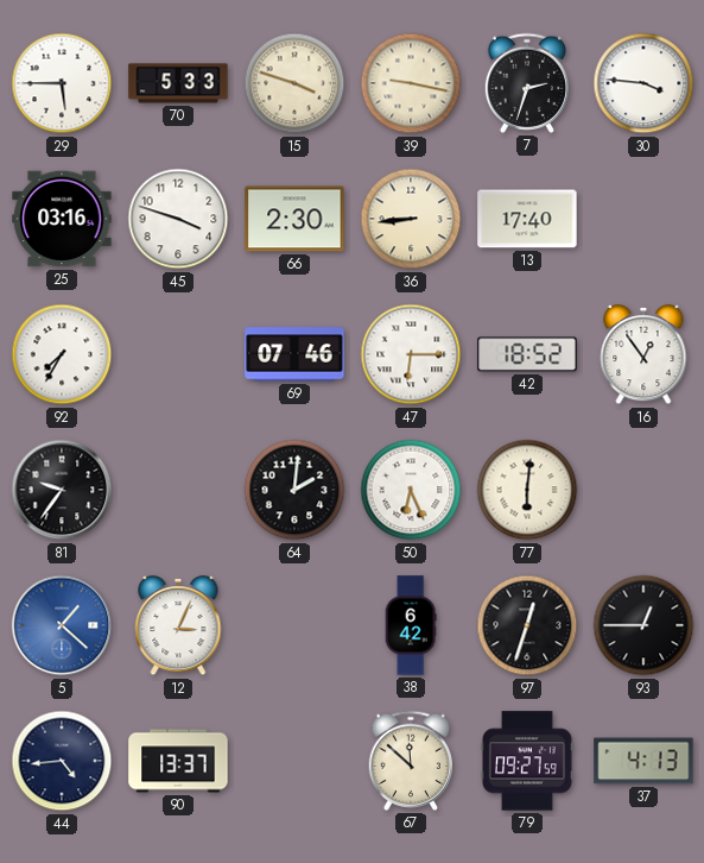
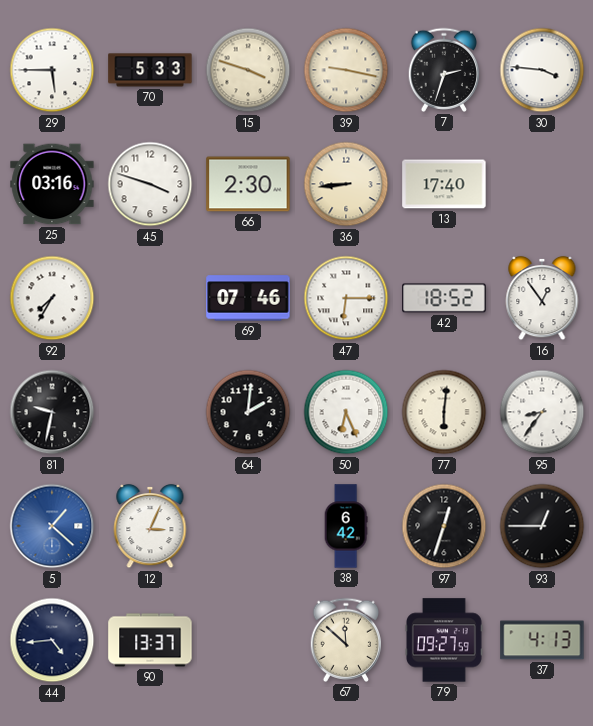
81: 9:36 -> 9:32 (52, 412)
95: none -> 8:36 (542, 412)
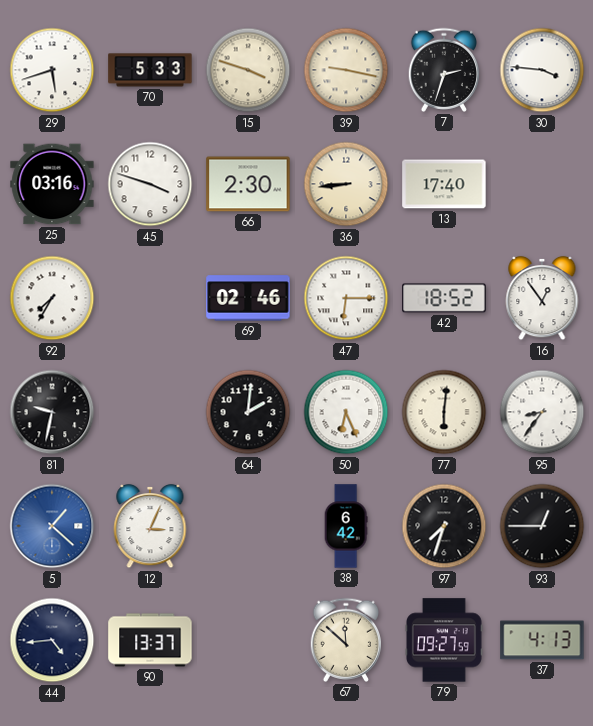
29: 5:45 -> 5:42 (52, 70)
69: 07:46 -> 02:46 (248, 298)
97: 12:33 -> 7:33 (444, 526)
